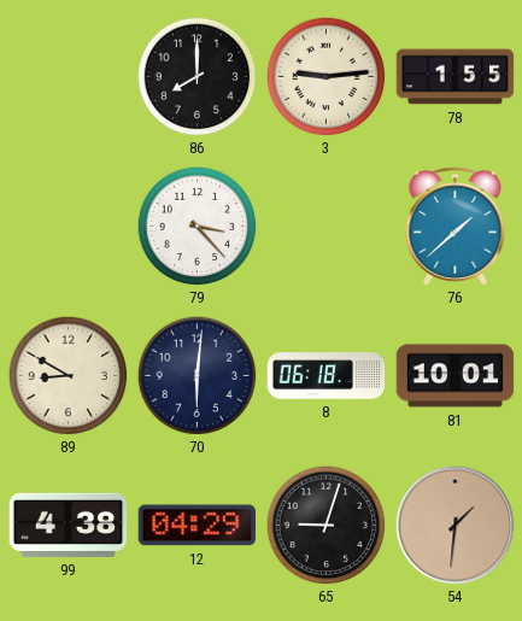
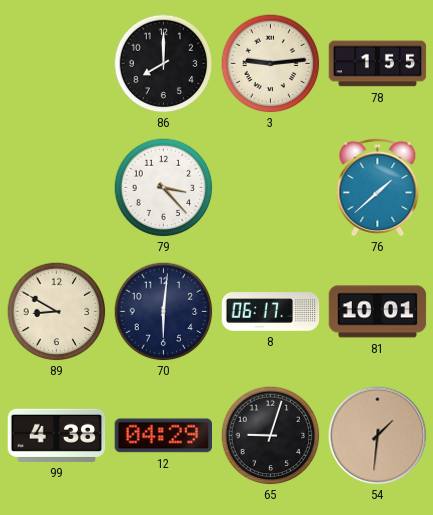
8: 06:18 -> 06:17 (271, 312)
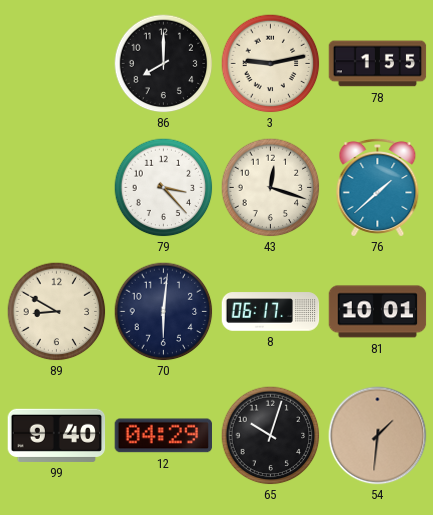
3: 9:14 -> 9:13 (271, 64)
43: none -> 12:18 (271, 188)
99: 4:38 -> 9:40 (57, 435)
65: 9:03 -> 10:03 (271, 436)
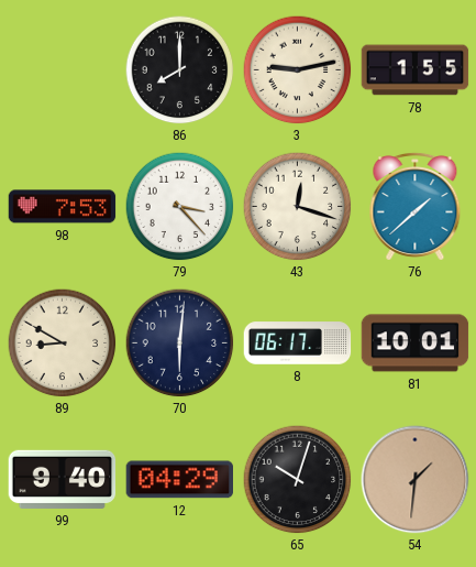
98: none -> 7:53 (63, 207)
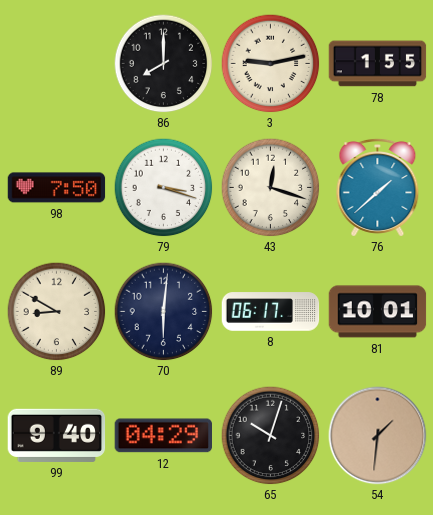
98: 7:53 -> 7:50 (57, 188)
79: 3:23 -> 3:18 (164, 188)
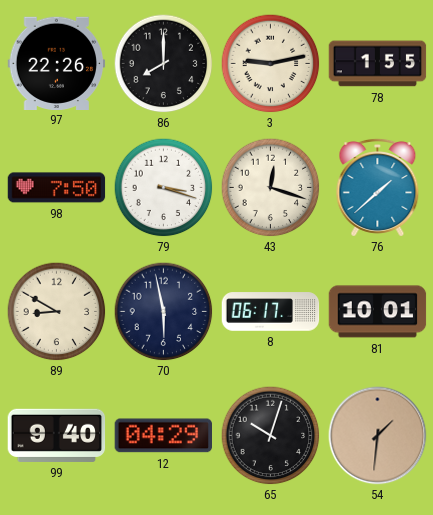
97: none -> 22:26 (57, 63)
70: 6:01 -> 5:58 (164, 312)
